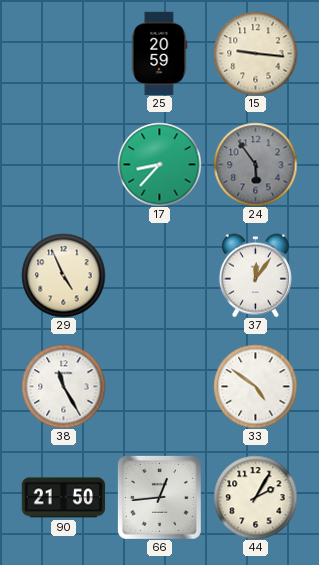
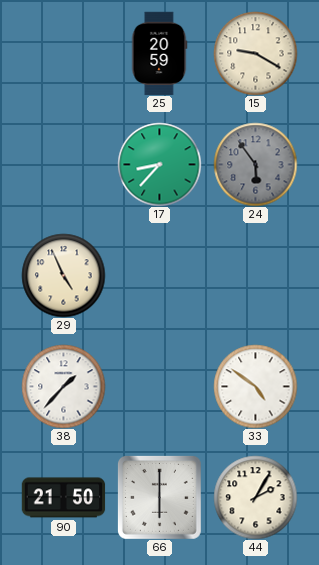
15: 9:16 -> 9:20 (255, 53)
37: 12:06 -> none (255, 275)
38: 11:25 -> 1:37 (63, 386)
66: 12:44 -> 6:00 (159, 497)
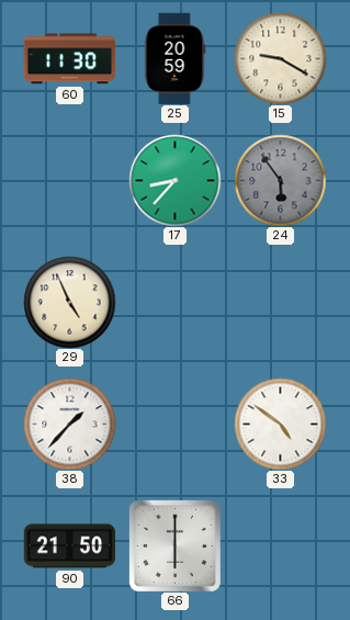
60: none -> 11:30 (69, 59)
44: 2:05 -> none (255, 497)
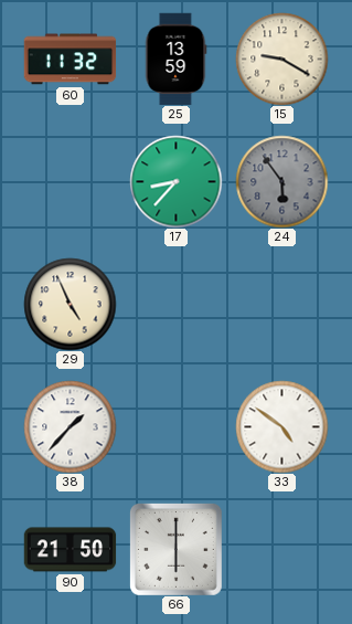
60: 11:30 -> 11:32 (70, 60)
25: 20:59 -> 13:59 (175, 59)
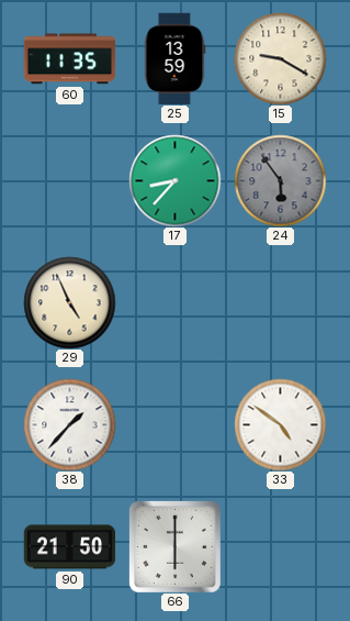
60: 11:32 -> 11:35 (69, 59)
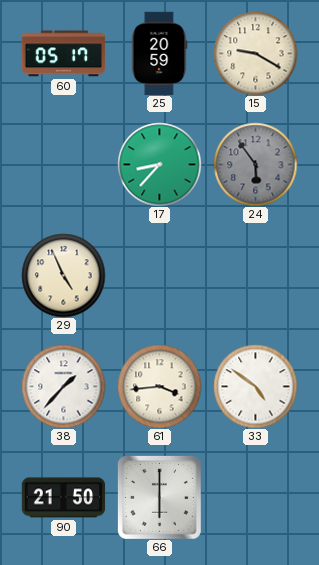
60: 11:35 -> 05:17 (63, 54)
25: 13:59 -> 20:59 (159, 53)
61: none -> 3:44 (159, 386)
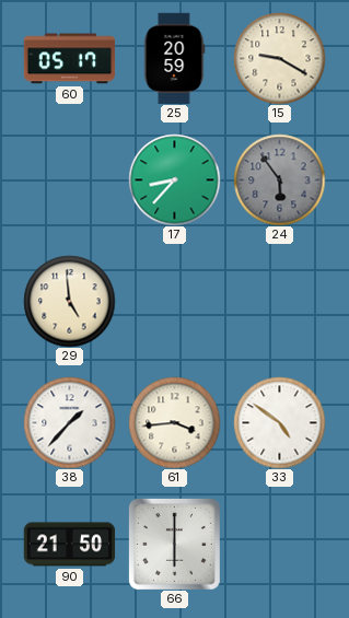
29: 4:56 -> 4:59 (69, 301)
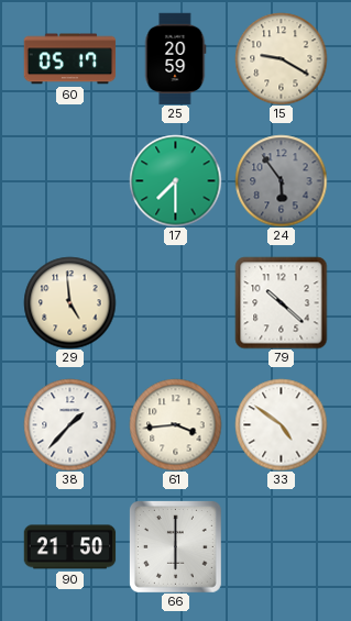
17: 8:37 -> 7:30 (175, 180)
79: none -> 10:22 (281, 302)
